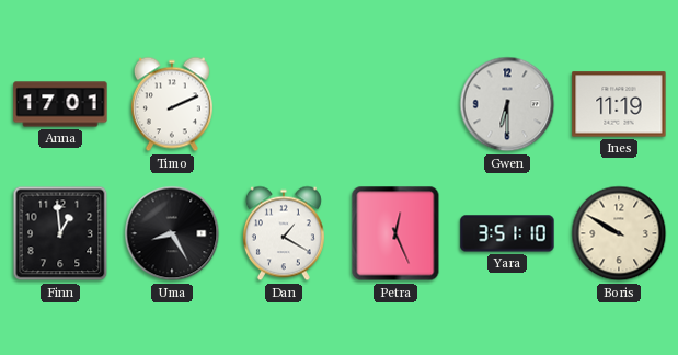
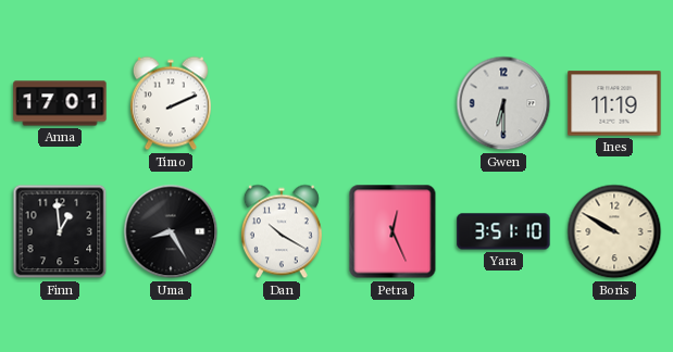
Dan: 1:20 -> 10:20 (282, 231)
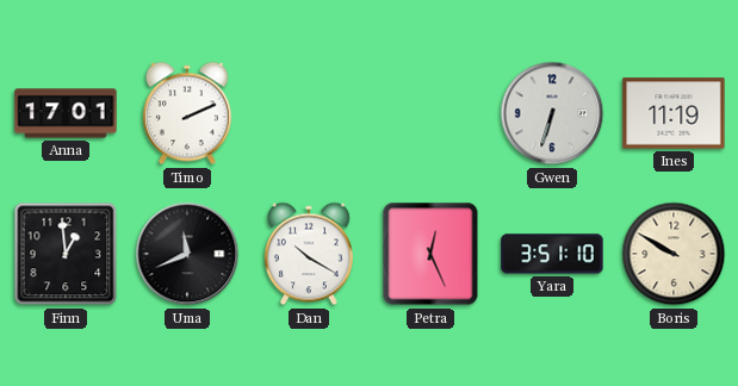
Gwen: 6:30 -> 6:33 (552, 113)
Uma: 8:25 -> 11:41 (187, 254)
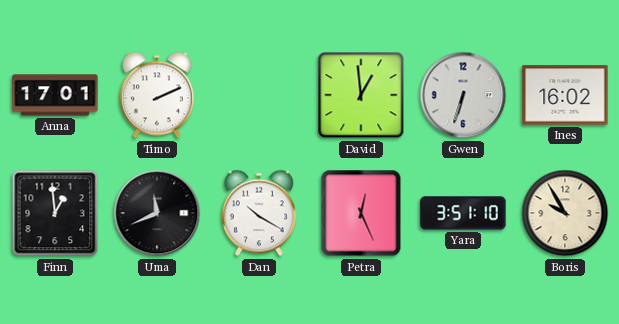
David: none -> 12:59 (361, 95)
Ines: 11:19 -> 16:02 (565, 95)
Boris: 9:50 -> 9:55 (565, 213)
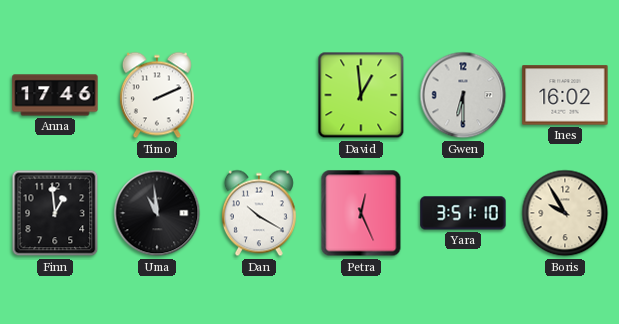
Anna: 17:01 -> 17:46 (55, 95)
Gwen: 6:33 -> 6:30 (463, 95)
Uma: 11:41 -> 10:59 (157, 213)
